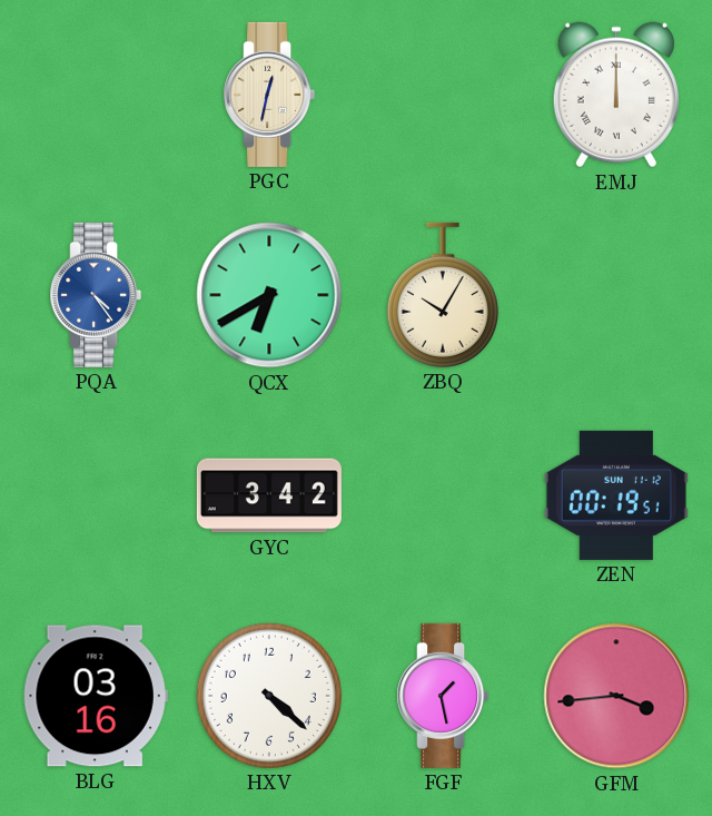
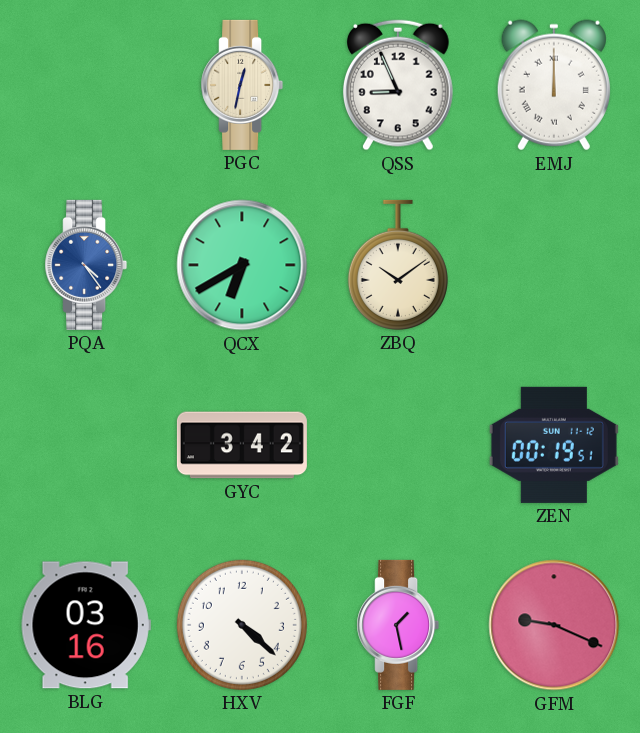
QSS: none -> 8:56 (398, 85)
ZBQ: 10:05 -> 10:09 (398, 265)
GFM: 3:44 -> 9:19 (554, 625)
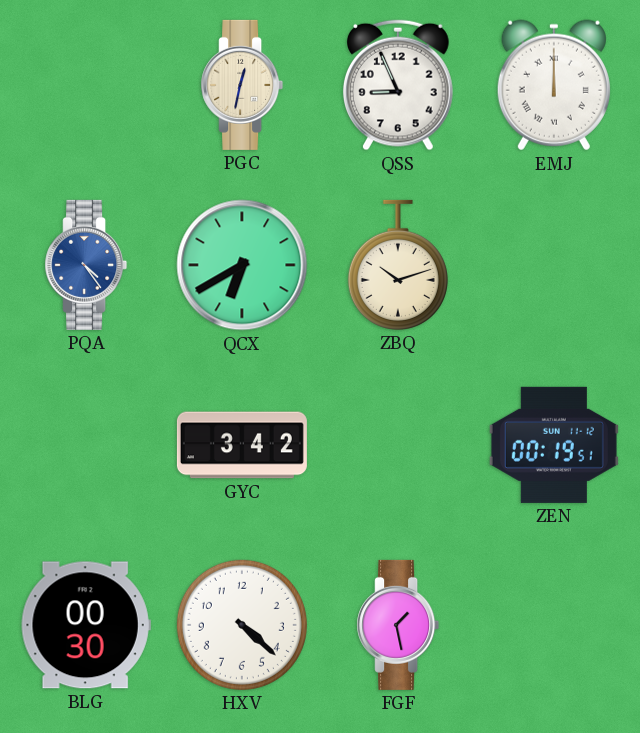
ZBQ: 10:09 -> 10:12 (398, 265)
BLG: 03:16 -> 00:30 (86, 625)
GFM: 9:19 -> none (554, 625)
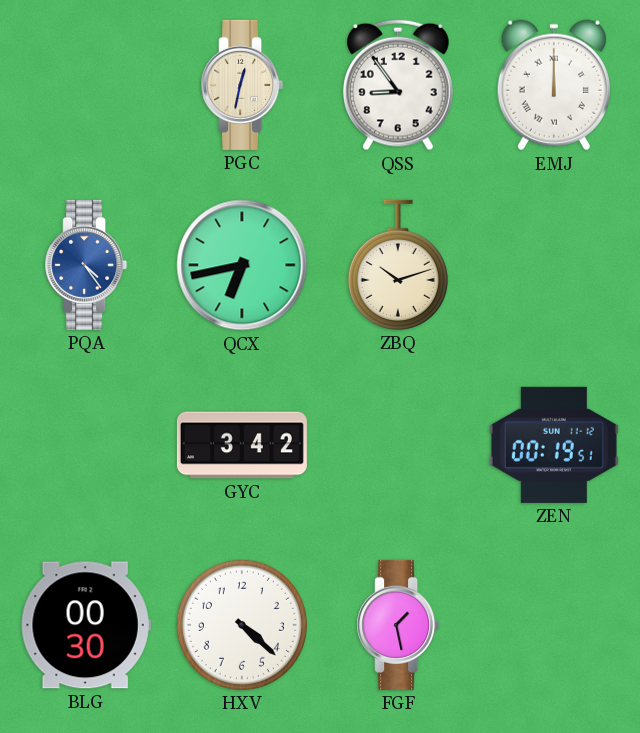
QSS: 8:56 -> 8:54 (398, 85)
QCX: 6:40 -> 6:43 (242, 265)
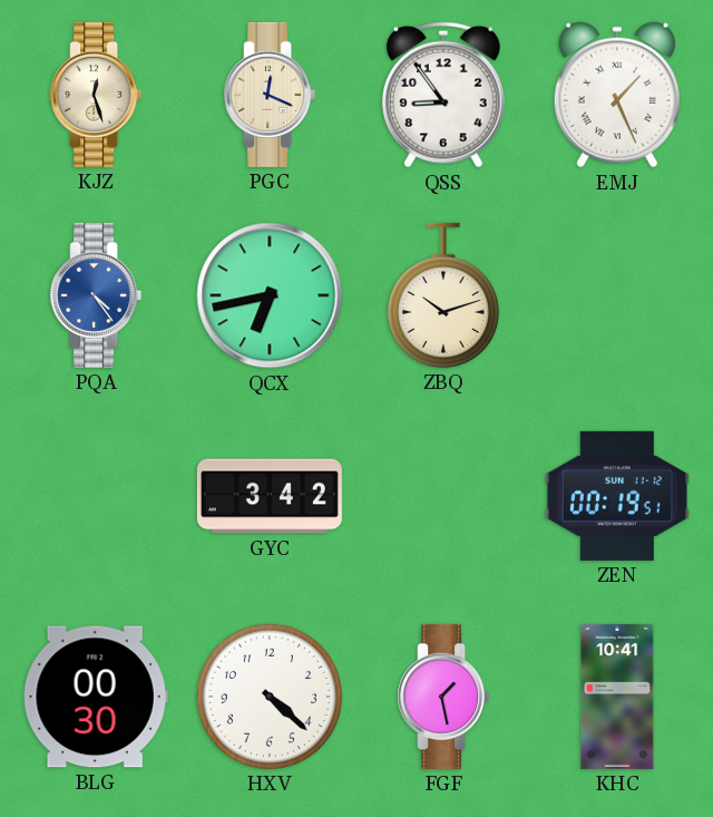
KJZ: none -> 12:27 (96, 95)
PGC: 12:32 -> 12:19 (270, 95)
EMJ: 12:00 -> 1:26 (617, 95)
KHC: none -> 10:41 (617, 697)
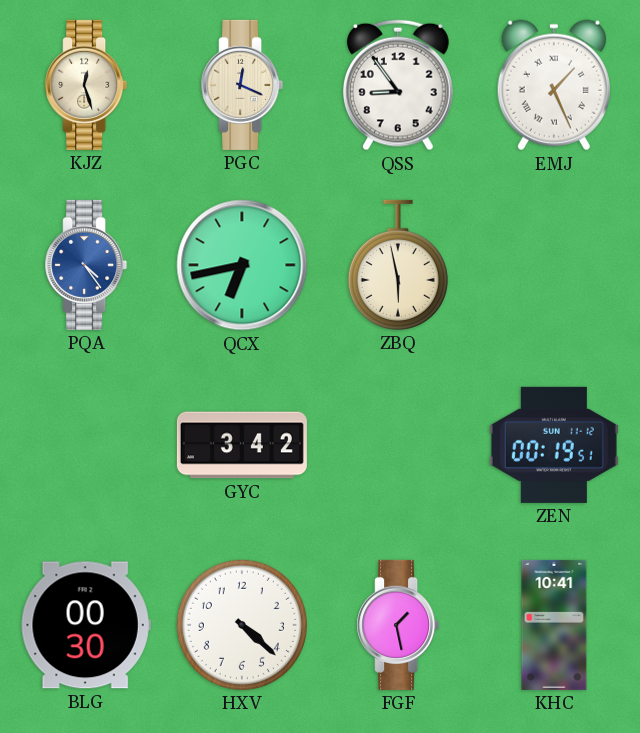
ZBQ: 10:12 -> 5:58 (398, 265)
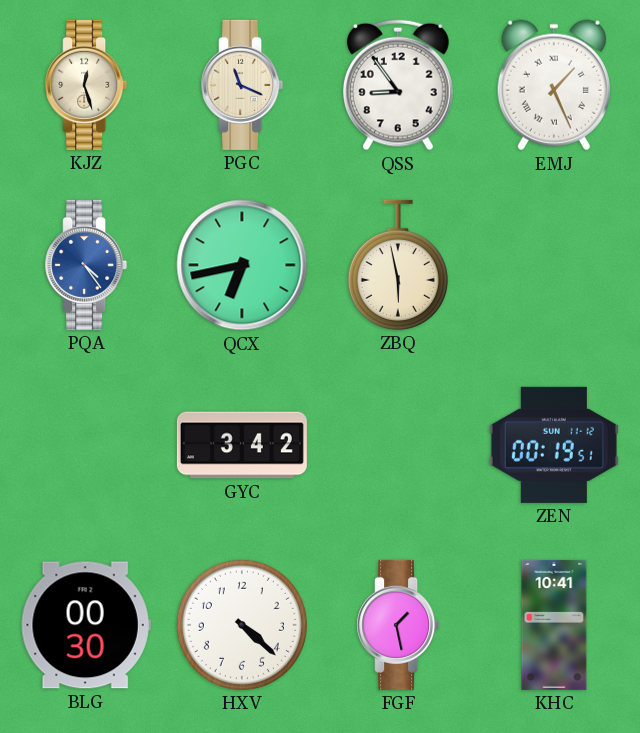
PGC: 12:19 -> 11:19 (242, 85)
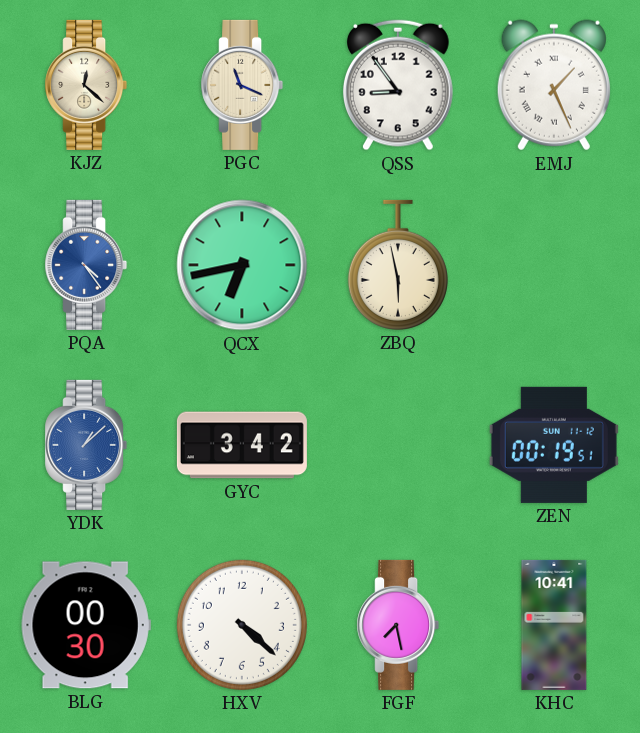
KJZ: 12:27 -> 12:22 (86, 85)
YDK: none -> 1:08 (86, 445)
FGF: 1:28 -> 7:28 (398, 625)
